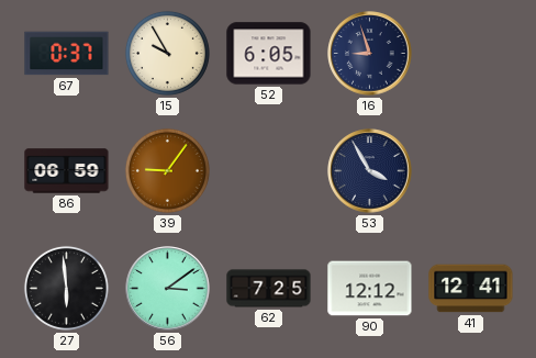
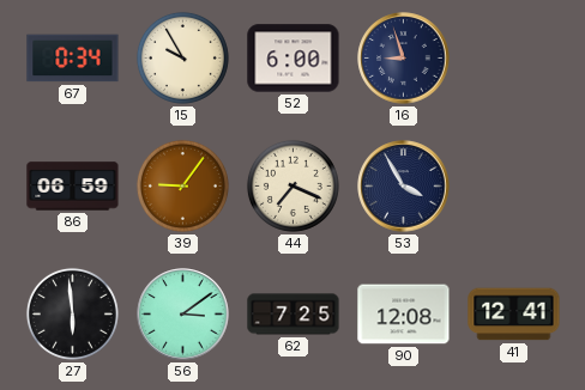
67: 0:37 -> 0:34 (73, 59)
52: 6:05 -> 6:00 (294, 59)
44: none -> 7:19 (292, 185)
90: 12:12 -> 12:08 (404, 315)
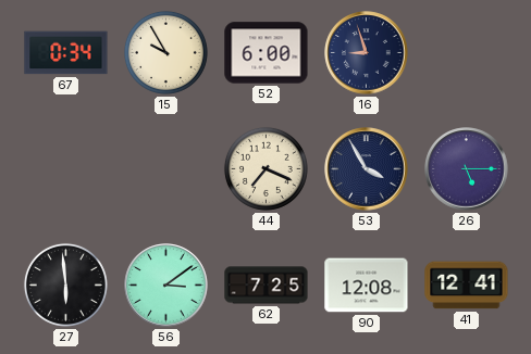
86: 06:59 -> none (73, 187)
39: 9:06 -> none (182, 185)
26: none -> 5:15 (467, 169)
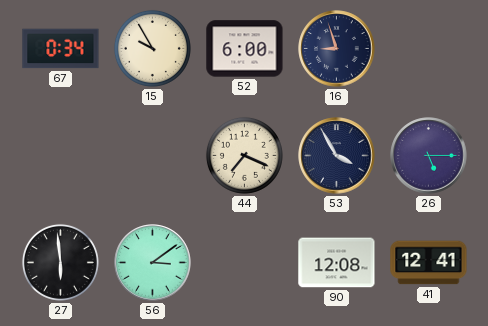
62: 7:25 -> none (267, 286)
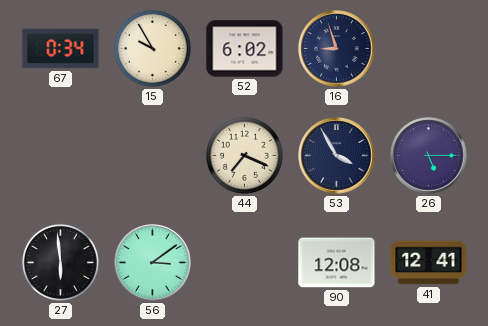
52: 6:00 -> 6:02 (245, 49)
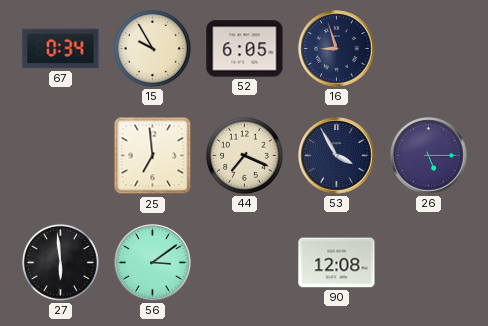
52: 6:02 -> 6:05 (245, 49)
25: none -> 6:59 (153, 156)
41: 12:41 -> none (429, 263)
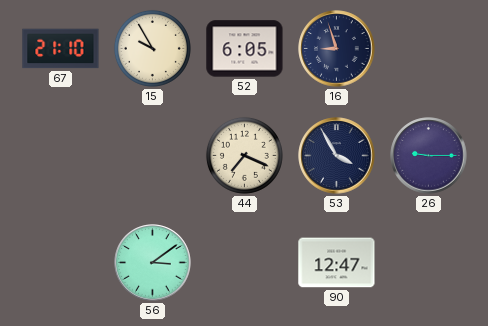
67: 0:34 -> 21:10 (61, 49)
25: 6:59 -> none (153, 156)
26: 5:15 -> 9:15 (429, 156)
27: 5:59 -> none (60, 262)
90: 12:08 -> 12:47 (337, 263)
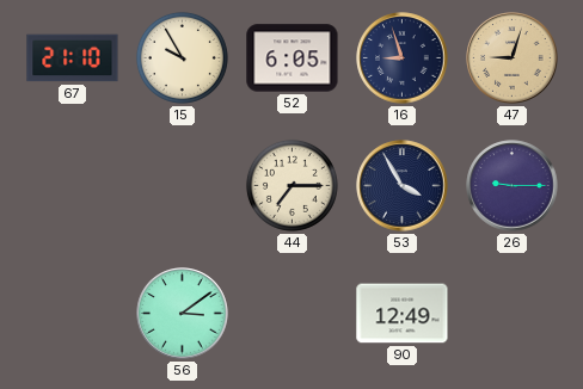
47: none -> 9:03 (513, 58)
44: 7:19 -> 7:15 (291, 185)
90: 12:47 -> 12:49 (403, 314)
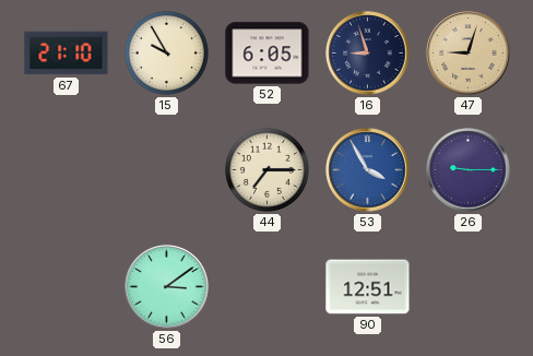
53 dial: navy -> blue (368, 170)
90: 12:49 -> 12:51 (368, 287)
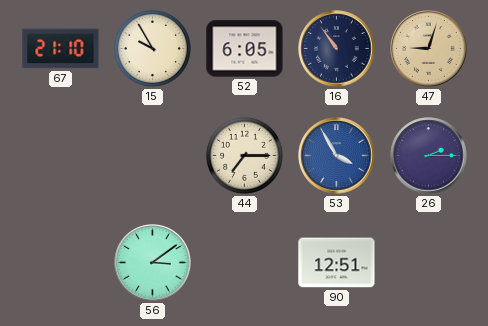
16: 8:57 -> 10:54 (337, 49)
26: 9:15 -> 2:15 (429, 156)
